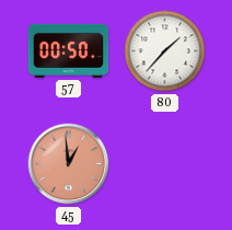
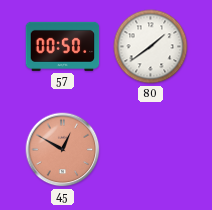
80: 1:37 -> 1:39 (151, 47)
45: 12:59 -> 12:50 (63, 150)
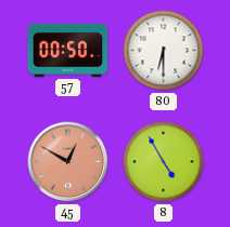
80: 1:39 -> 6:30 (164, 51)
8: none -> 4:55 (164, 162)
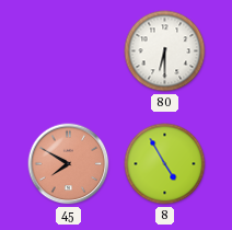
57: 00:50 -> none (68, 50)
45: 12:50 -> 7:50 (69, 164)
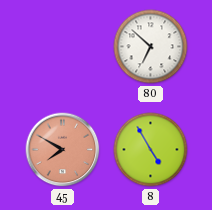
80: 6:30 -> 6:52 (151, 47)
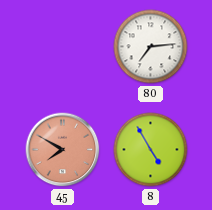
80: 6:52 -> 7:14 (151, 47)
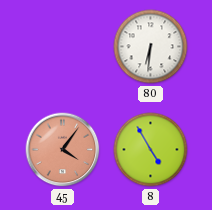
80: 7:14 -> 6:31 (151, 47)
45: 7:50 -> 4:06 (63, 150)
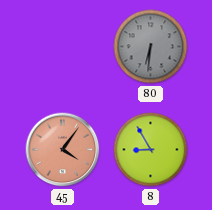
80 dial: white -> grey (151, 47)
8: 4:55 -> 8:55 (151, 150)
